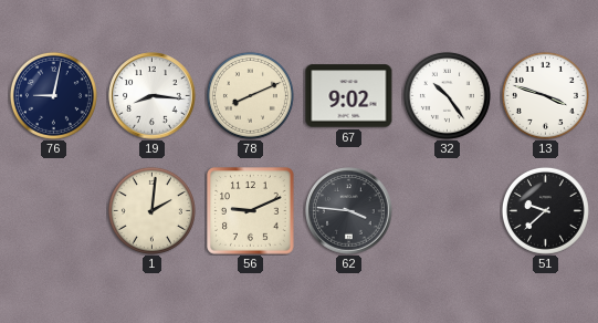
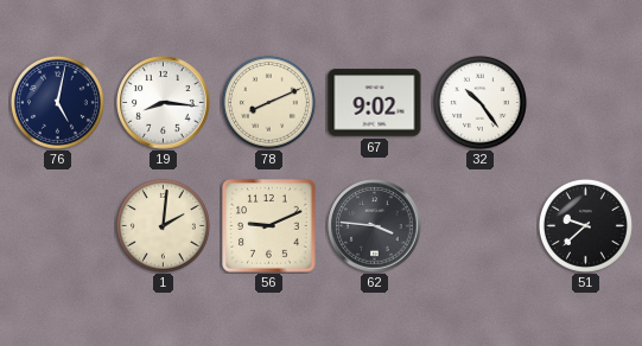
76: 9:02 -> 5:02 (57, 102)
13: 3:48 -> none (545, 95)
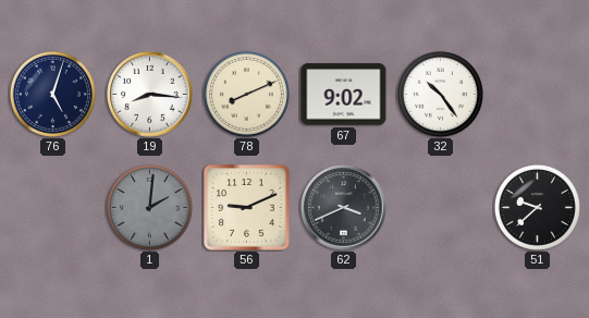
76: 5:02 -> 5:03 (52, 94)
1 dial: cream -> grey (149, 207)
62: 3:46 -> 3:41 (344, 208)
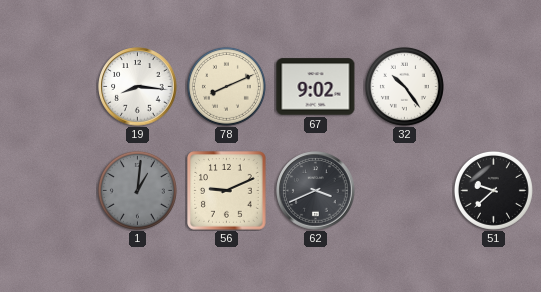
76: 5:03 -> none (52, 94)
1: 2:01 -> 1:01 (137, 190)
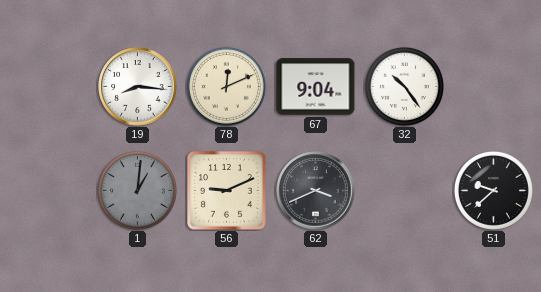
78: 8:11 -> 12:11 (226, 86)
67: 9:02 -> 9:04 (316, 87)
